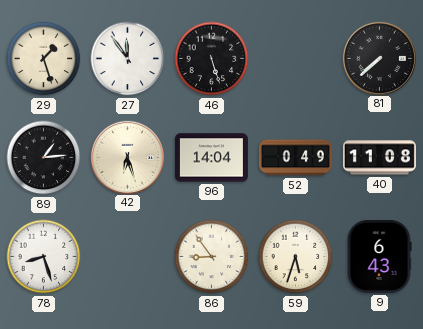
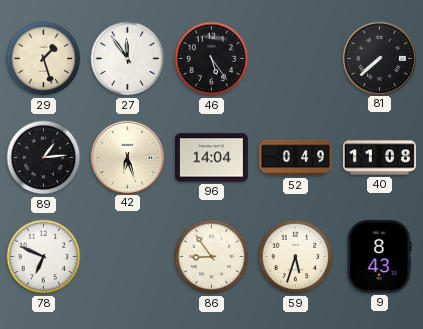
46: 5:27 -> 5:24 (212, 59)
78: 8:27 -> 6:49 (44, 257)
9: 6:43 -> 8:43 (379, 256)
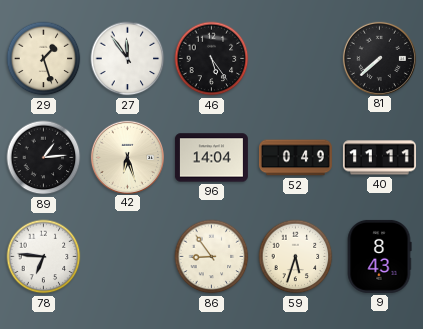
40: 11:08 -> 11:11 (379, 158)
78: 6:49 -> 6:46 (44, 257)
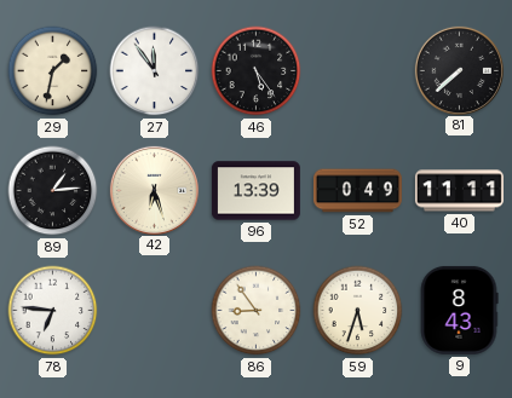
29: 1:27 -> 1:32 (53, 71)
96: 14:04 -> 13:39 (255, 191)
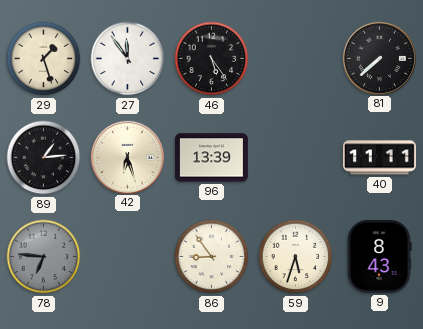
29: 1:32 -> 1:27 (44, 59)
52: 0:49 -> none (357, 191)
78 dial: white -> grey (44, 257)
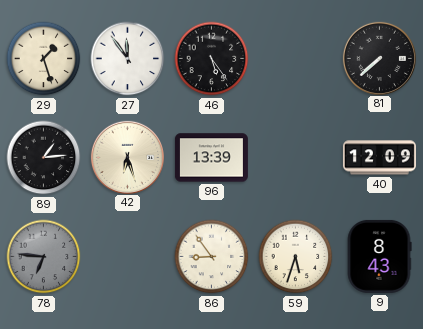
40: 11:11 -> 12:09 (379, 158)
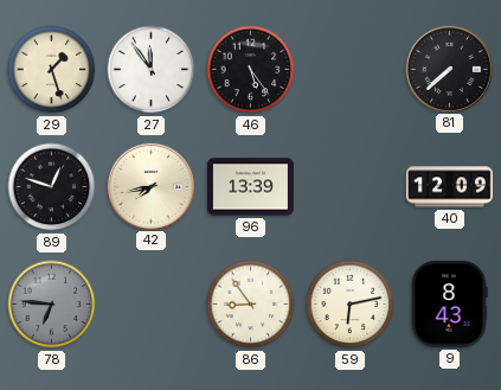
89: 1:14 -> 12:48 (52, 187)
42: 6:27 -> 7:43 (150, 186)
59: 5:33 -> 6:13 (351, 305)
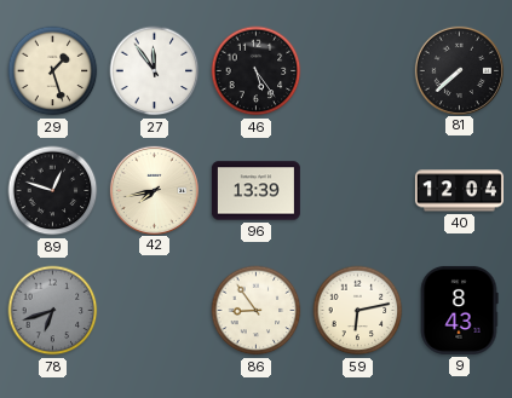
40: 12:09 -> 12:04 (459, 191)
78: 6:46 -> 6:42 (53, 311)
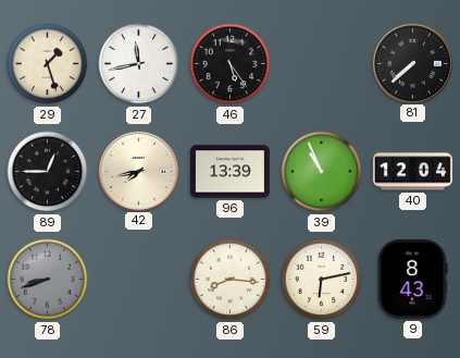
27: 11:54 -> 11:43 (139, 64)
89: 12:48 -> 12:45 (48, 172)
39: none -> 10:56 (322, 172)
78: 6:42 -> 8:42 (48, 280)
86: 8:54 -> 8:16 (231, 280)
